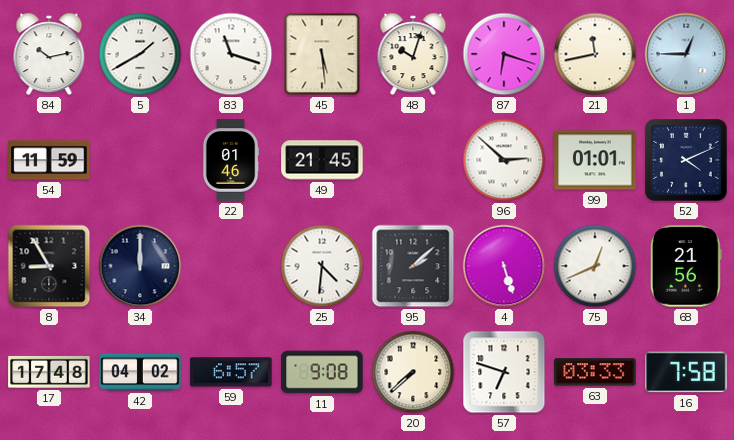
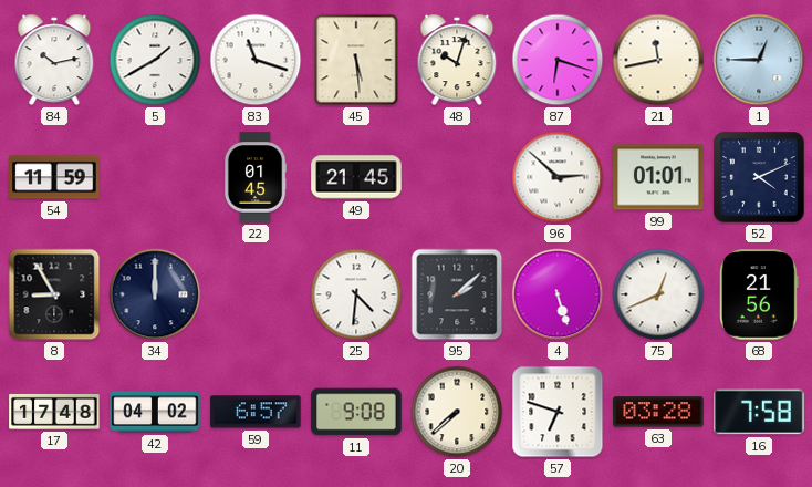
22: 01:46 -> 01:45 (256, 177)
63: 03:33 -> 03:28 (658, 412)
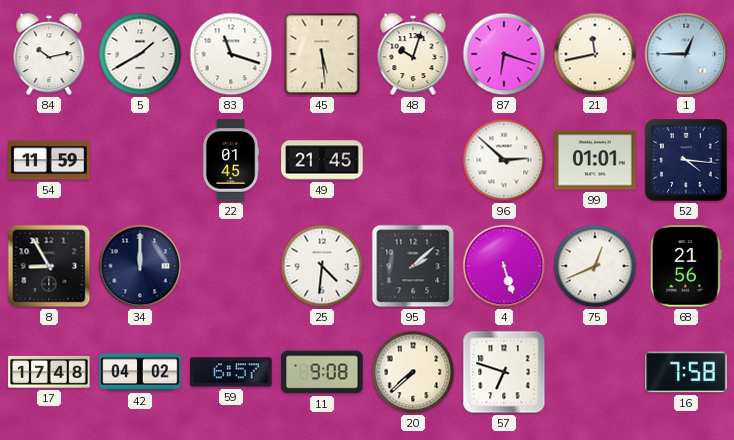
52: 4:11 -> 4:16 (687, 161)
63: 03:28 -> none (658, 412)
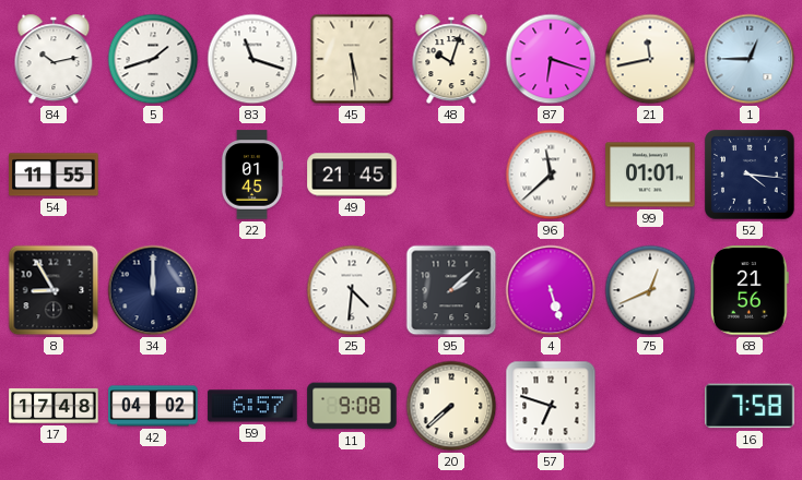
5: 1:40 -> 1:42 (153, 59)
54: 11:59 -> 11:55 (54, 175)
96: 2:52 -> 11:38 (551, 175)
